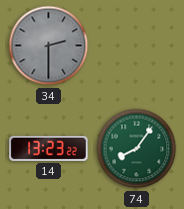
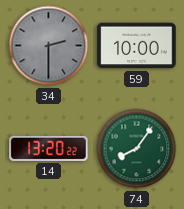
59: none -> 10:00 (137, 46)
14: 13:23 -> 13:20 (49, 148)
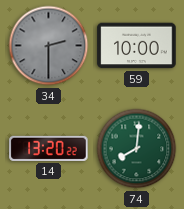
74: 8:06 -> 8:01 (137, 149)
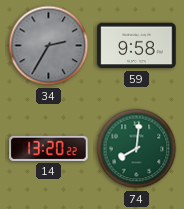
34: 2:30 -> 2:35 (49, 46)
59: 10:00 -> 9:58 (137, 46)
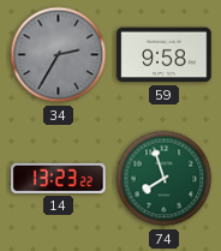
14: 13:20 -> 13:23 (59, 178)
74: 8:01 -> 7:57 (165, 179)
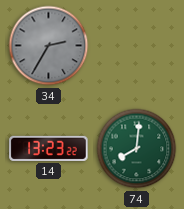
59: 9:58 -> none (165, 55)
74: 7:57 -> 8:01 (137, 149)
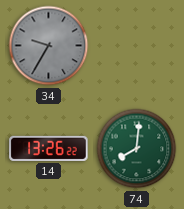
34: 2:35 -> 9:35 (49, 46)
14: 13:23 -> 13:26 (49, 148)
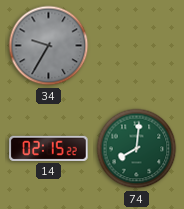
14: 13:26 -> 02:15 (49, 148)
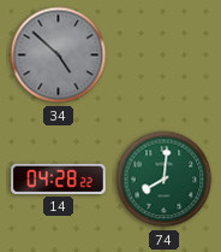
34: 9:35 -> 4:52 (59, 55)
14: 02:15 -> 04:28 (59, 178)
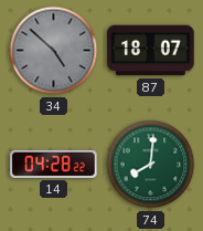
87: none -> 18:07 (151, 51)
